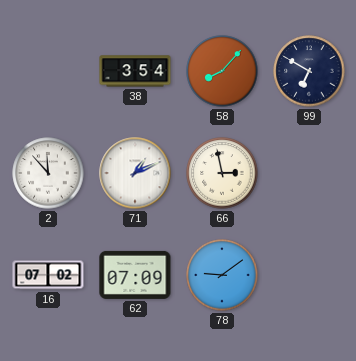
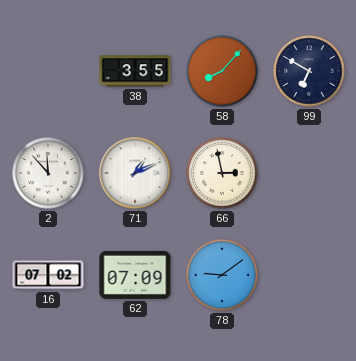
38: 3:54 -> 3:55 (135, 71)
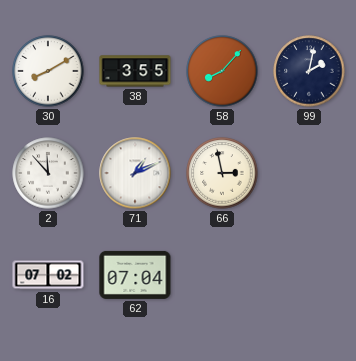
30: none -> 8:10 (48, 71)
99: 6:50 -> 2:02 (309, 71)
62: 07:09 -> 07:04 (135, 275)
78: 9:09 -> none (222, 275)
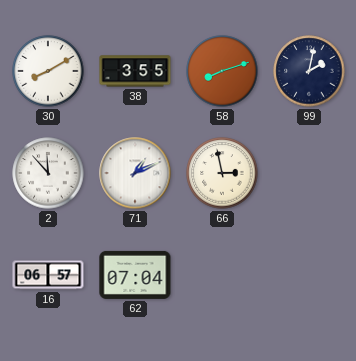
58: 8:07 -> 8:12 (222, 71)
16: 07:02 -> 06:57 (48, 275)
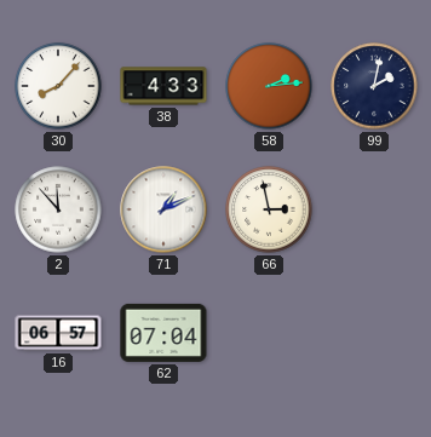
30: 8:10 -> 8:07 (58, 86)
38: 3:55 -> 4:33 (163, 86)
58: 8:12 -> 2:14 (269, 86)
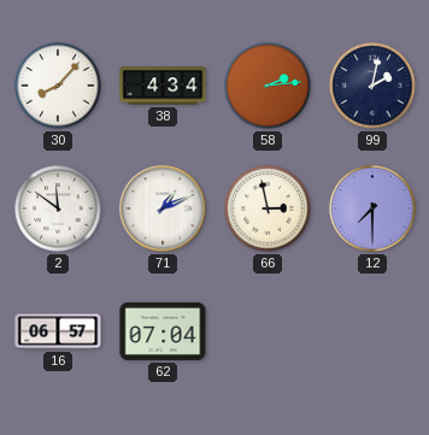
38: 4:33 -> 4:34 (163, 86)
2: 11:53 -> 11:51 (58, 208)
12: none -> 7:30 (372, 208)
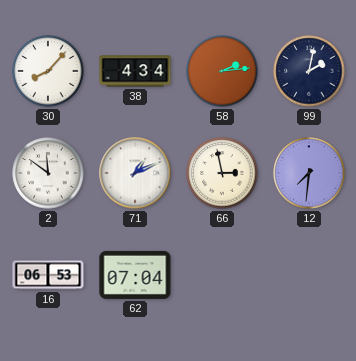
12: 7:30 -> 7:31 (309, 173)
16: 06:57 -> 06:53 (48, 275)
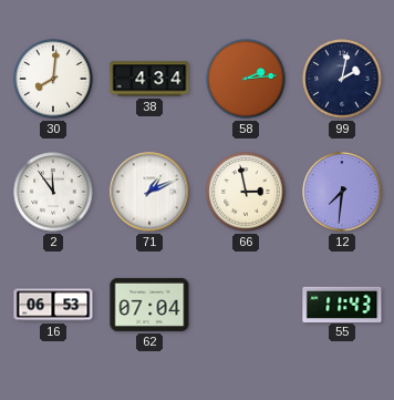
30: 8:07 -> 8:01 (53, 79)
2: 11:51 -> 11:54 (53, 192)
55: none -> 11:43 (342, 304)
